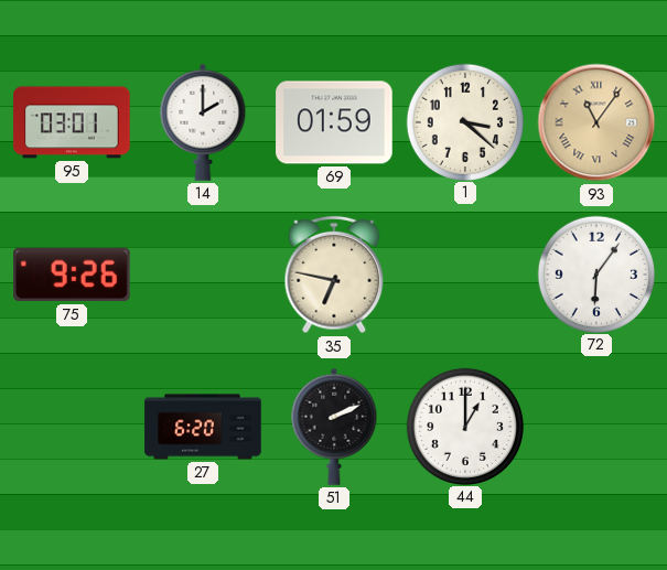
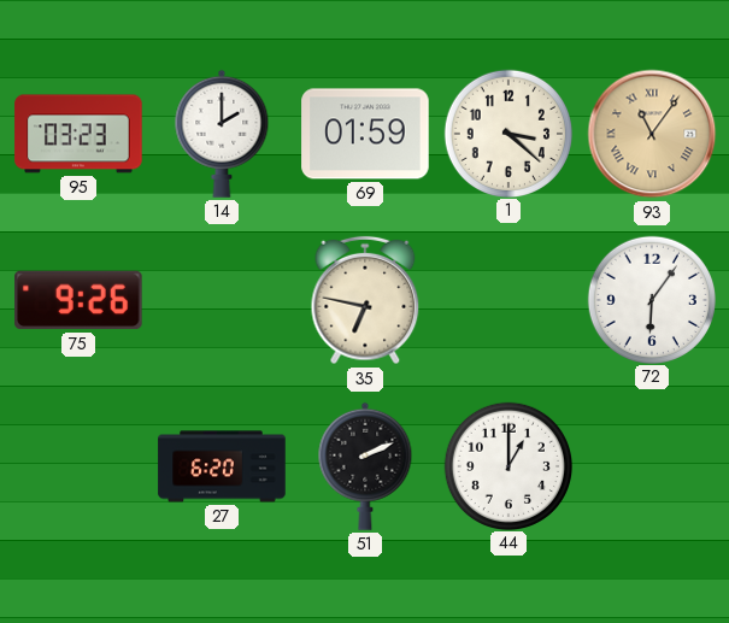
95: 03:01 -> 03:23 (78, 134)
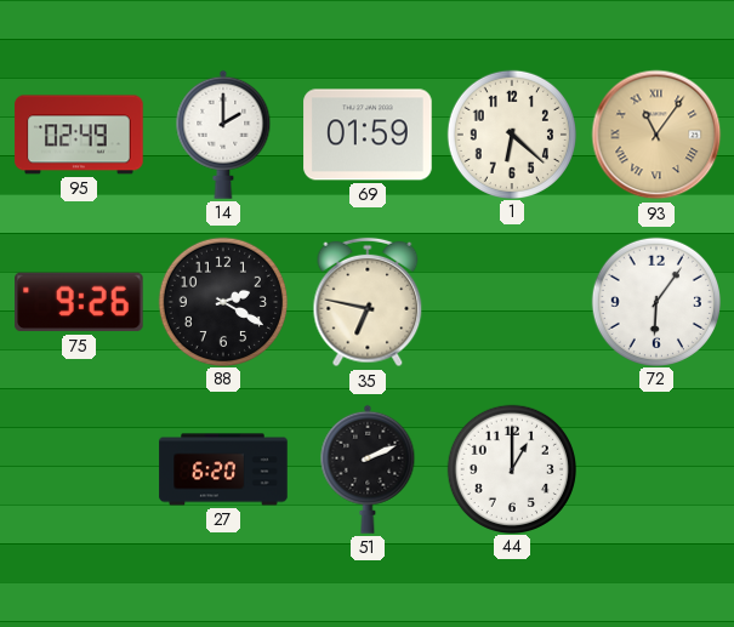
95: 03:23 -> 02:49 (79, 135)
1: 3:22 -> 6:22 (511, 133)
88: none -> 2:20 (222, 301)
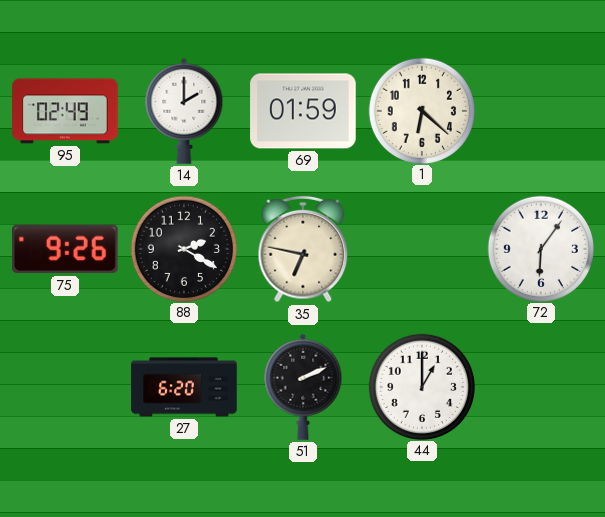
93: 11:06 -> none (656, 135)
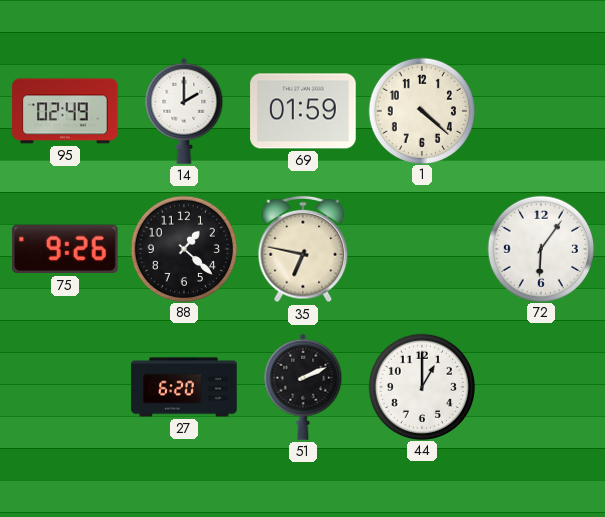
1: 6:22 -> 4:22 (421, 110)
88: 2:20 -> 1:22 (183, 248)
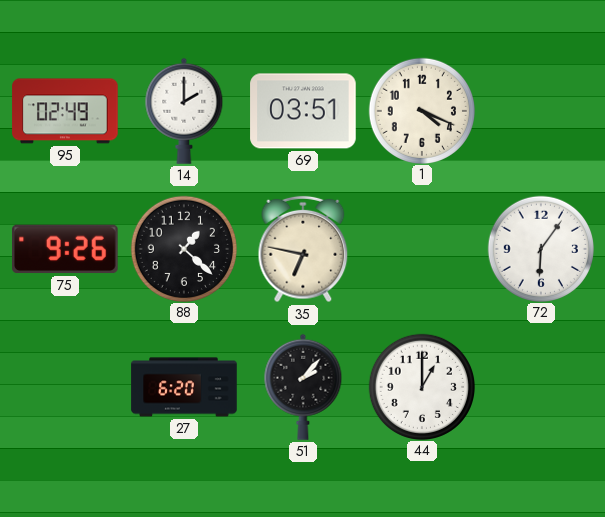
69: 01:59 -> 03:51 (303, 111)
1: 4:22 -> 4:19 (421, 110)
51: 2:11 -> 2:07 (303, 387)
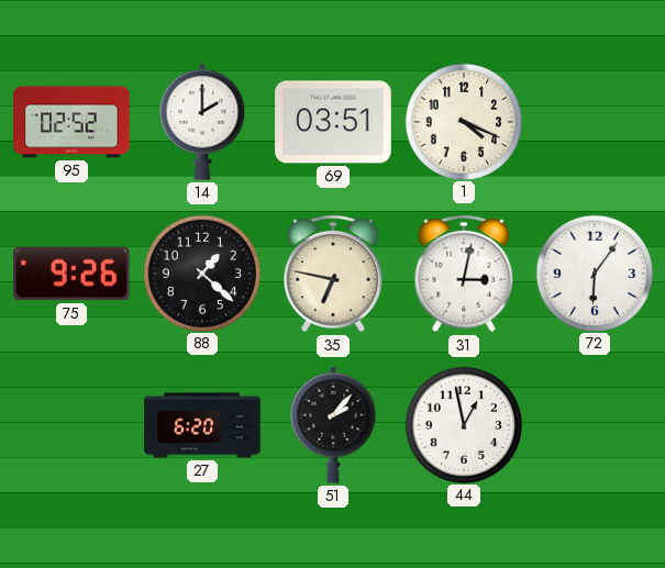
95: 02:49 -> 02:52 (71, 122)
31: none -> 3:02 (464, 274)
44: 1:00 -> 12:58 (463, 424)
